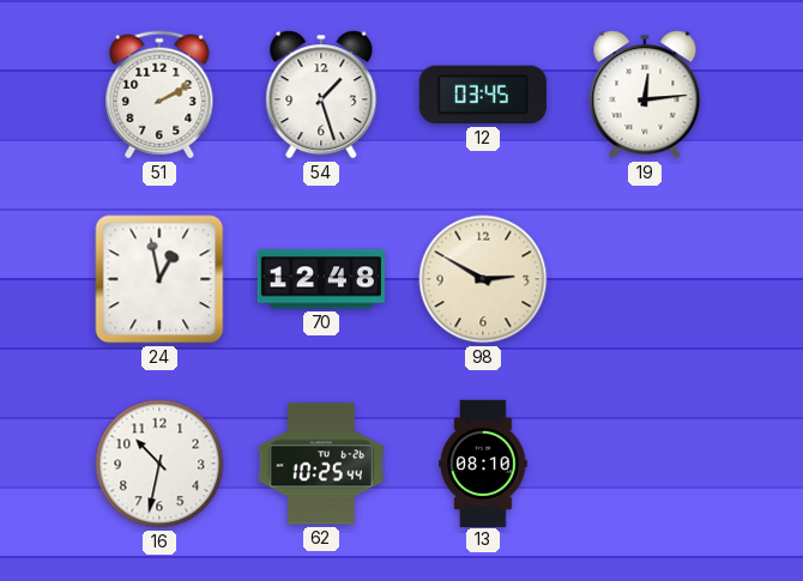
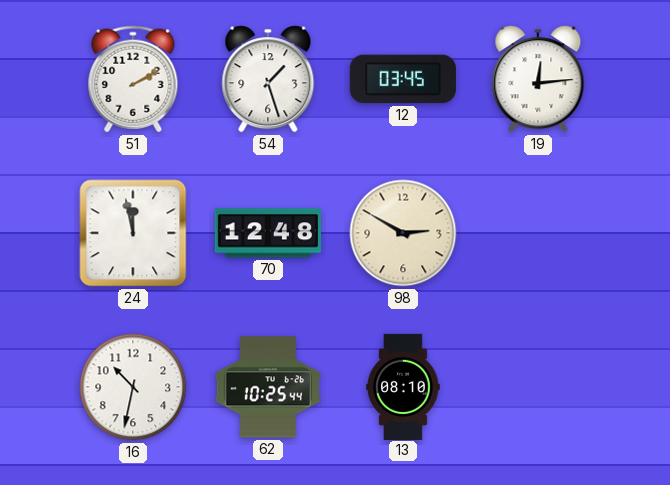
24: 12:58 -> 11:58 (133, 233)
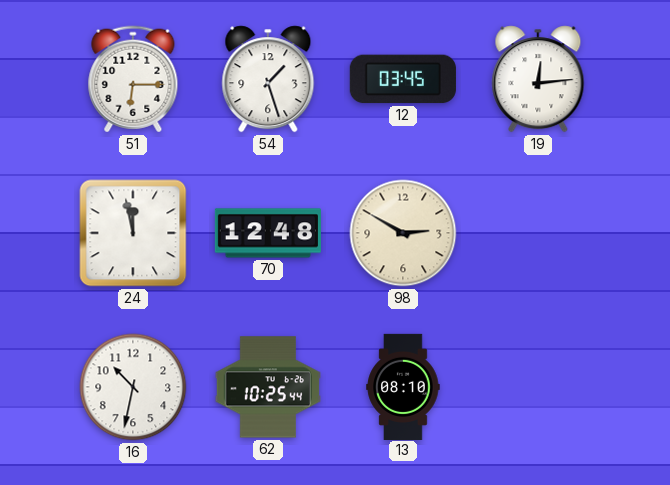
51: 2:10 -> 6:15 (133, 79)
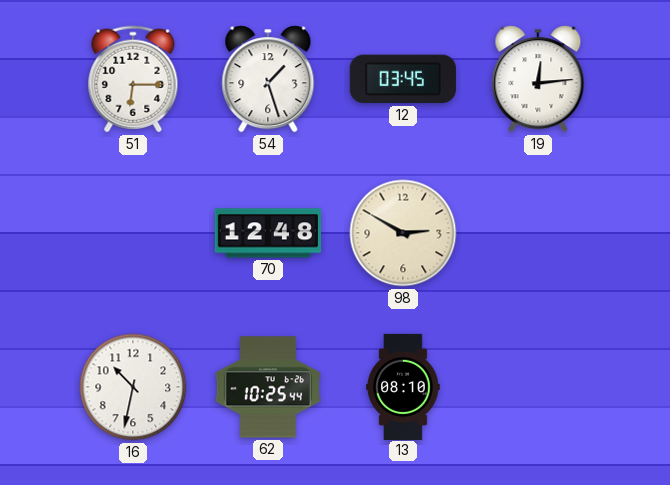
24: 11:58 -> none (133, 233)
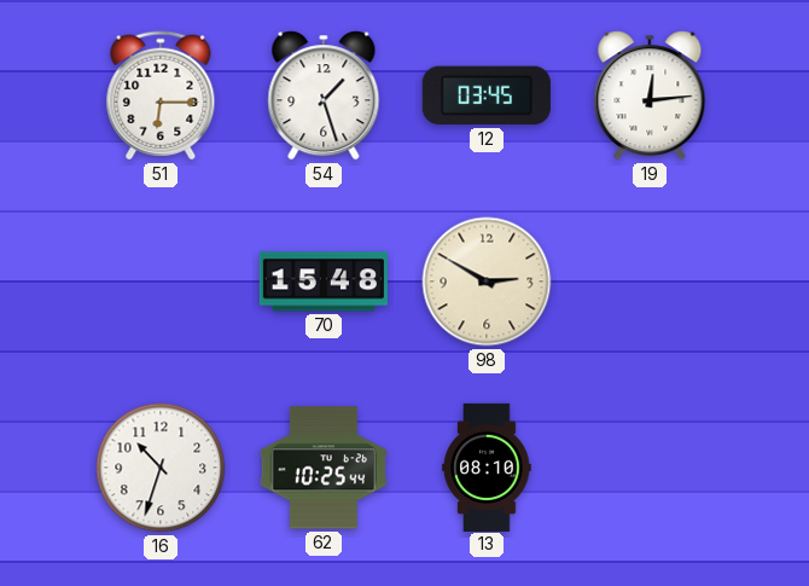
70: 12:48 -> 15:48 (322, 282)
16: 10:32 -> 10:33 (161, 468)
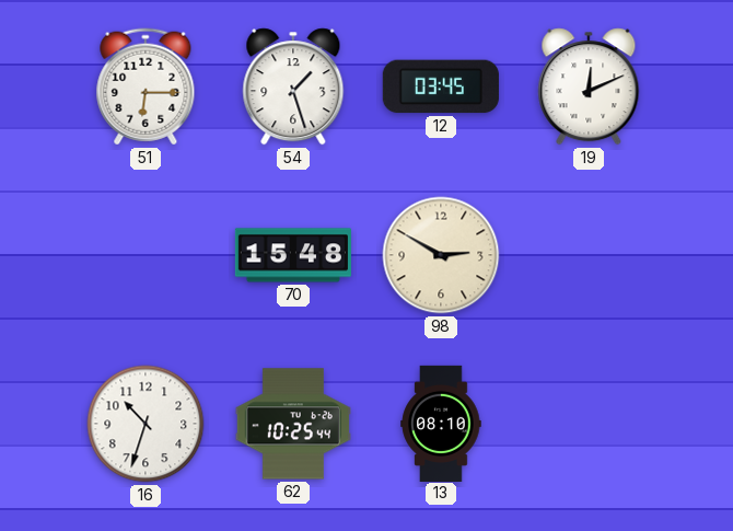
19: 12:14 -> 12:11 (589, 86)
